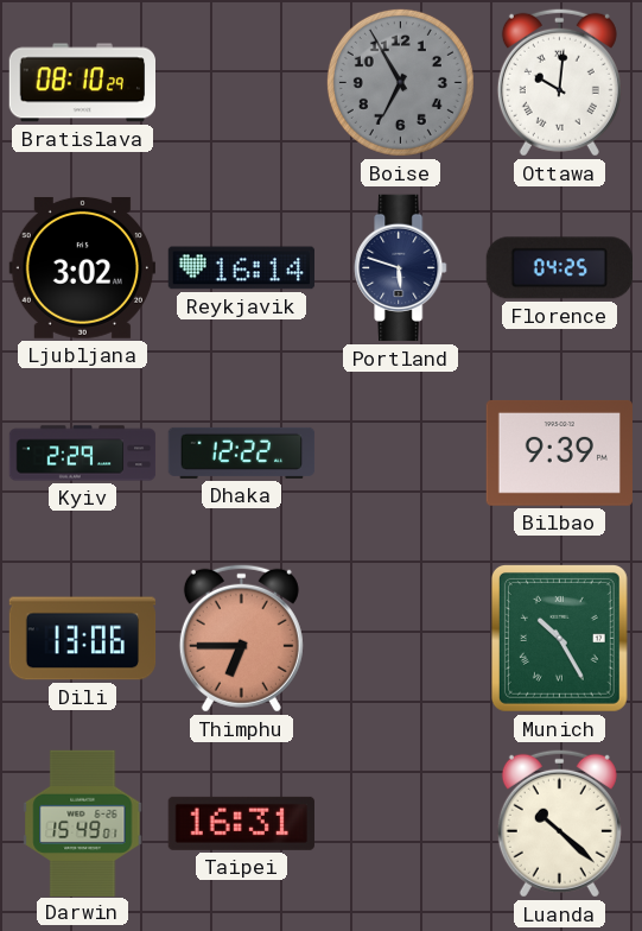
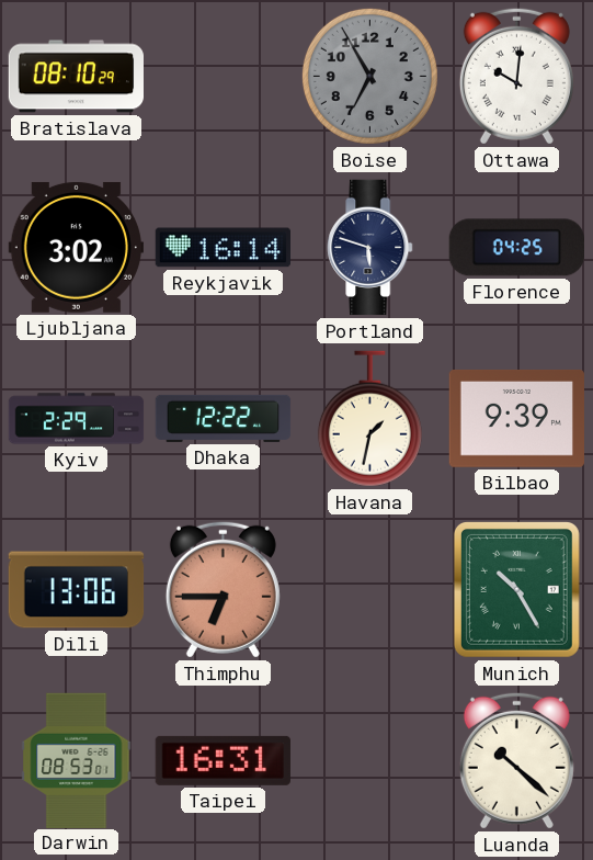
Havana: none -> 1:32 (369, 419)
Darwin: 15:49 -> 08:53 (77, 760)
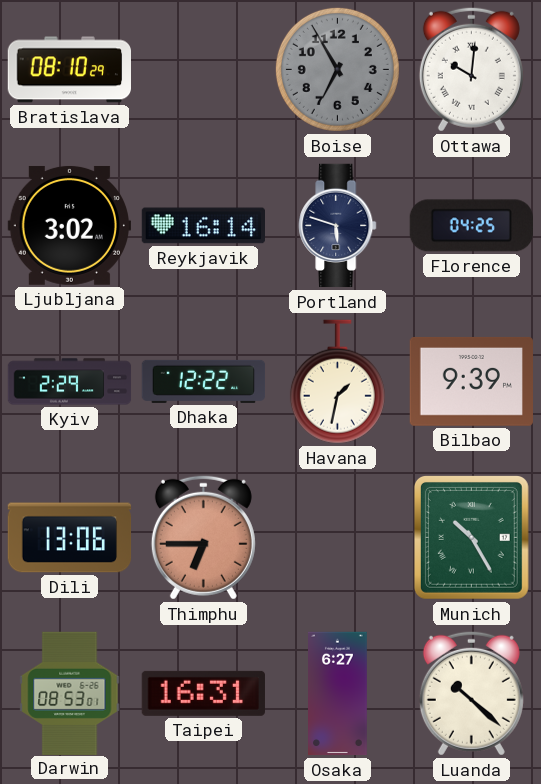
Osaka: none -> 6:27 (338, 694)
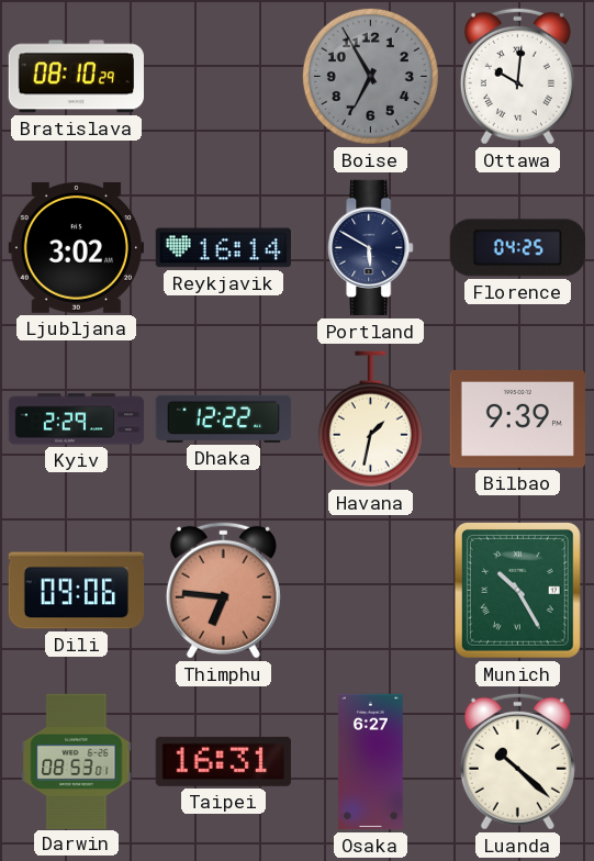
Portland: 5:48 -> 5:50 (371, 248)
Dili: 13:06 -> 09:06 (77, 591)
Thimphu: 6:45 -> 6:46 (223, 590)
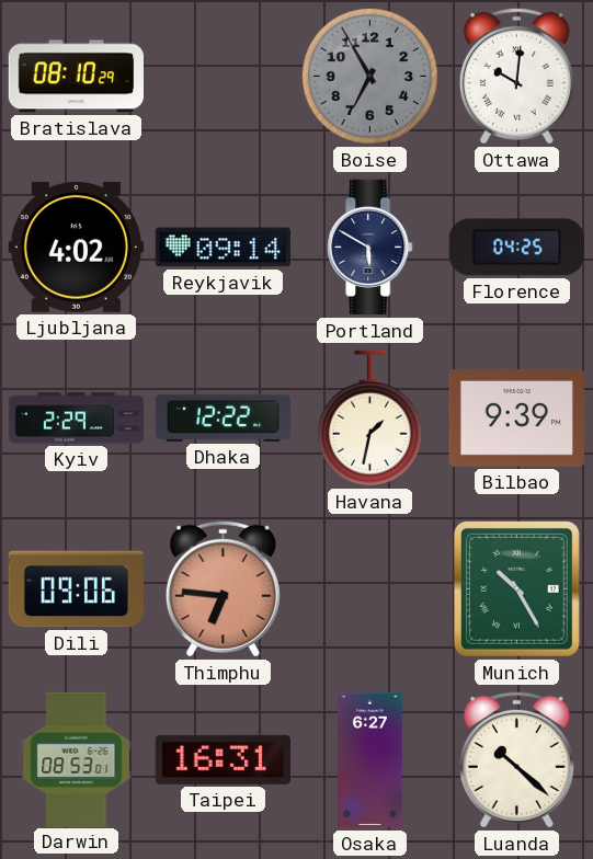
Ljubljana: 3:02 -> 4:02 (76, 247)
Reykjavik: 16:14 -> 09:14 (223, 248)
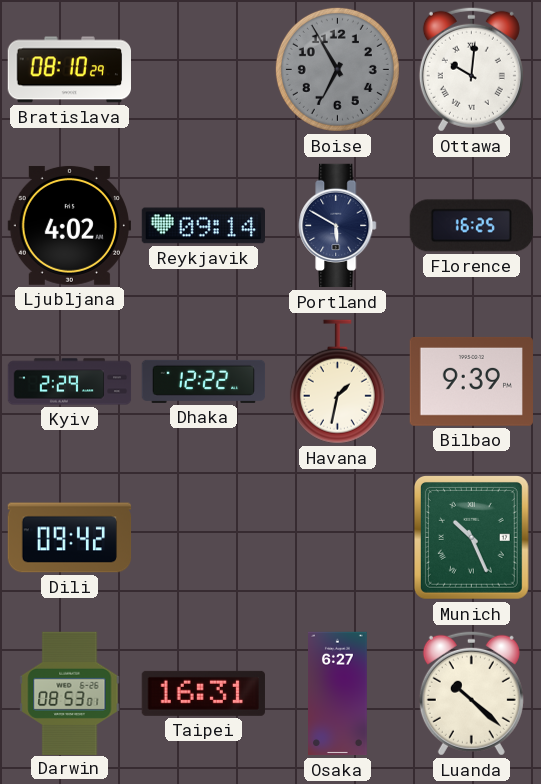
Florence: 04:25 -> 16:25 (471, 226)
Dili: 09:06 -> 09:42 (70, 538)
Thimphu: 6:46 -> none (223, 588)
Munich: 10:25 -> 10:26 (471, 537)
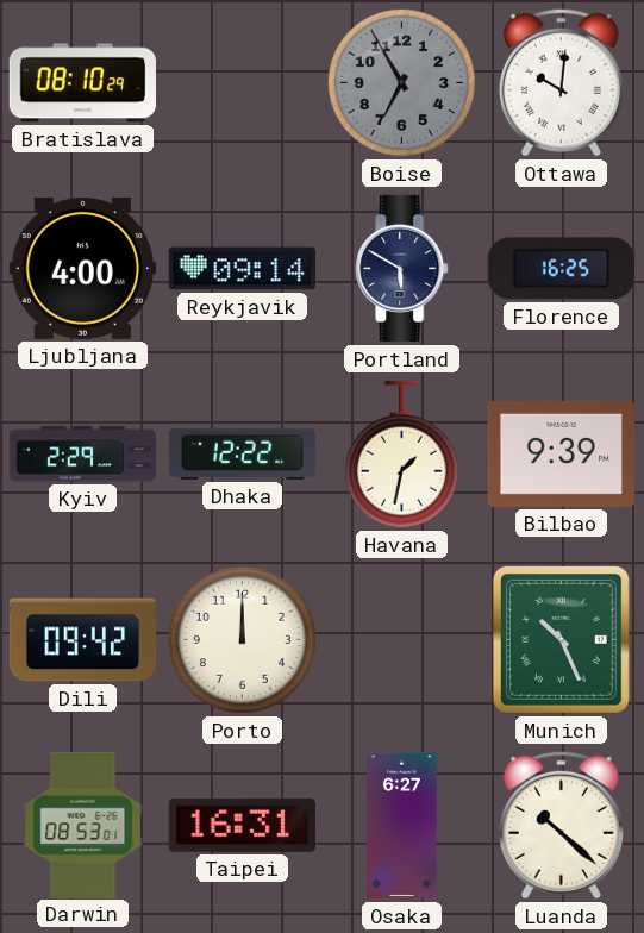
Ljubljana: 4:02 -> 4:00 (82, 268)
Porto: none -> 12:00 (242, 639)
